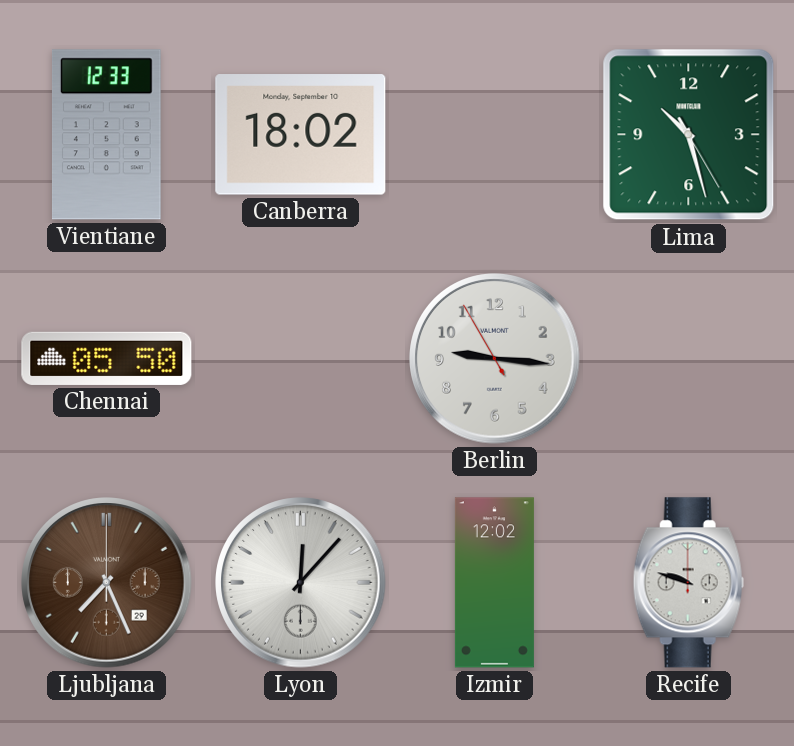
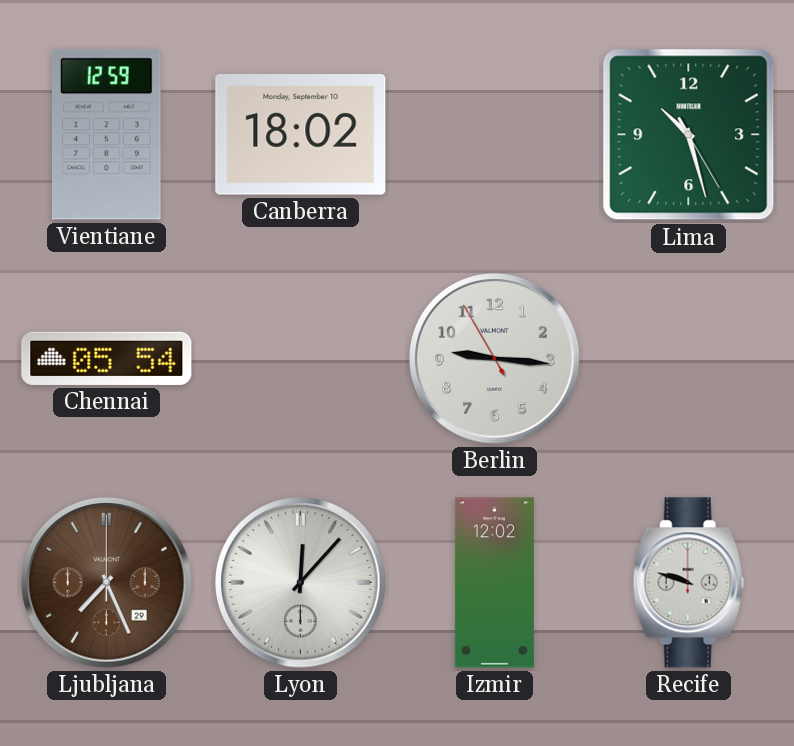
Vientiane: 12:33 -> 12:59 (106, 135)
Chennai: 05:50 -> 05:54 (107, 358)
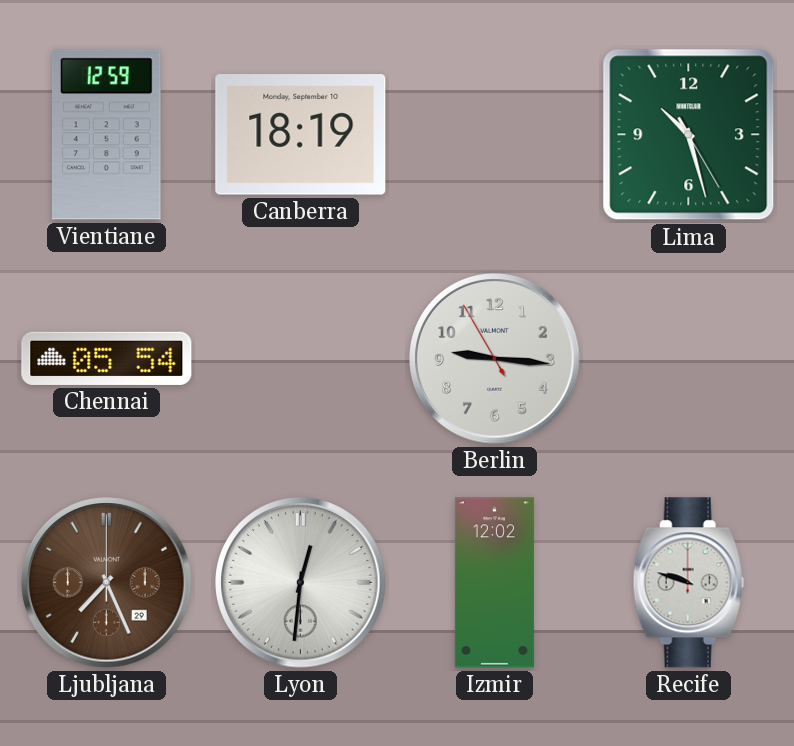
Canberra: 18:02 -> 18:19 (301, 135)
Lyon: 12:07 -> 12:31 (301, 583)
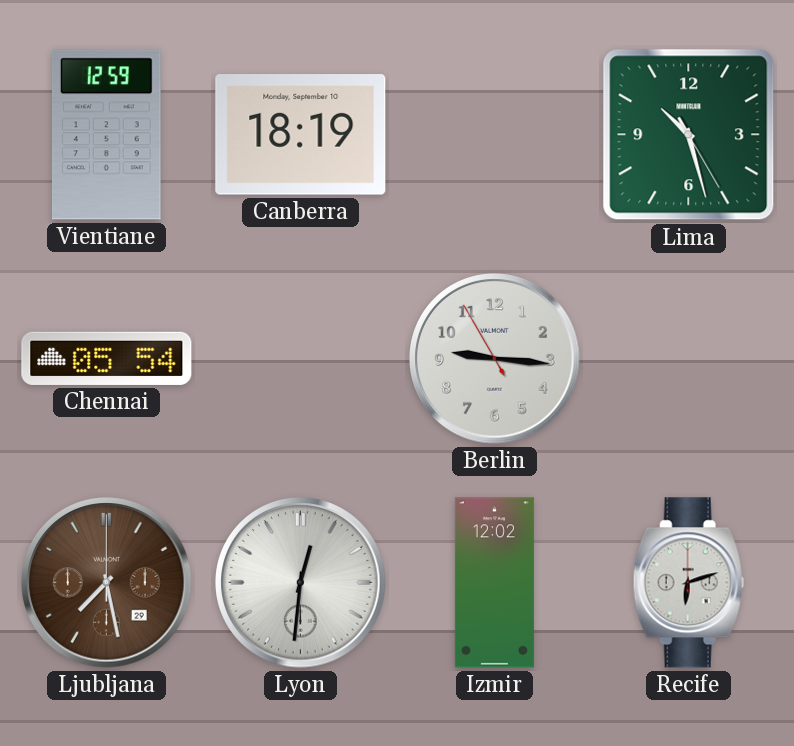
Ljubljana: 7:26 -> 7:28 (107, 583)
Recife: 9:48 -> 6:12 (688, 583)
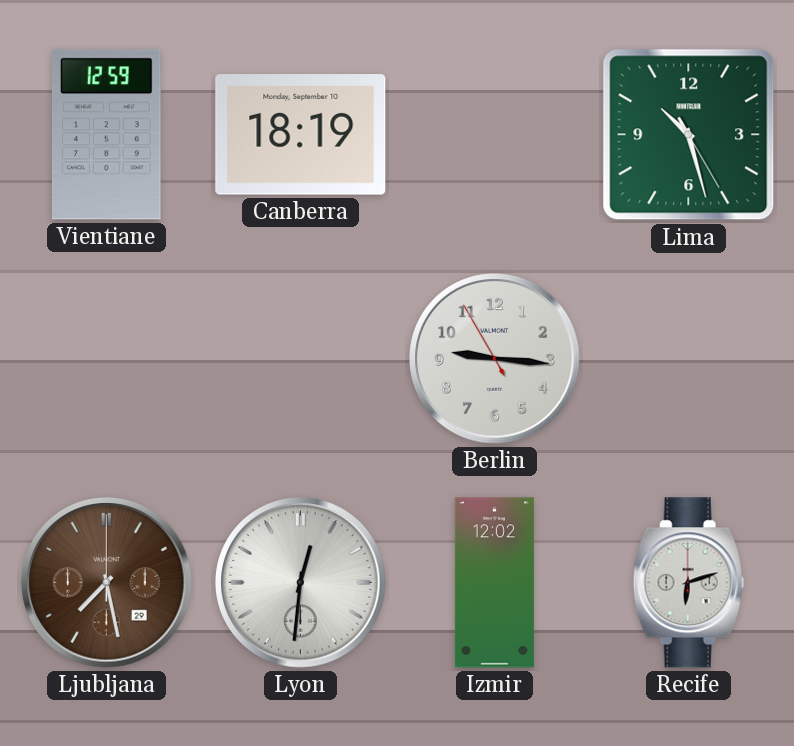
Chennai: 05:54 -> none (107, 358)
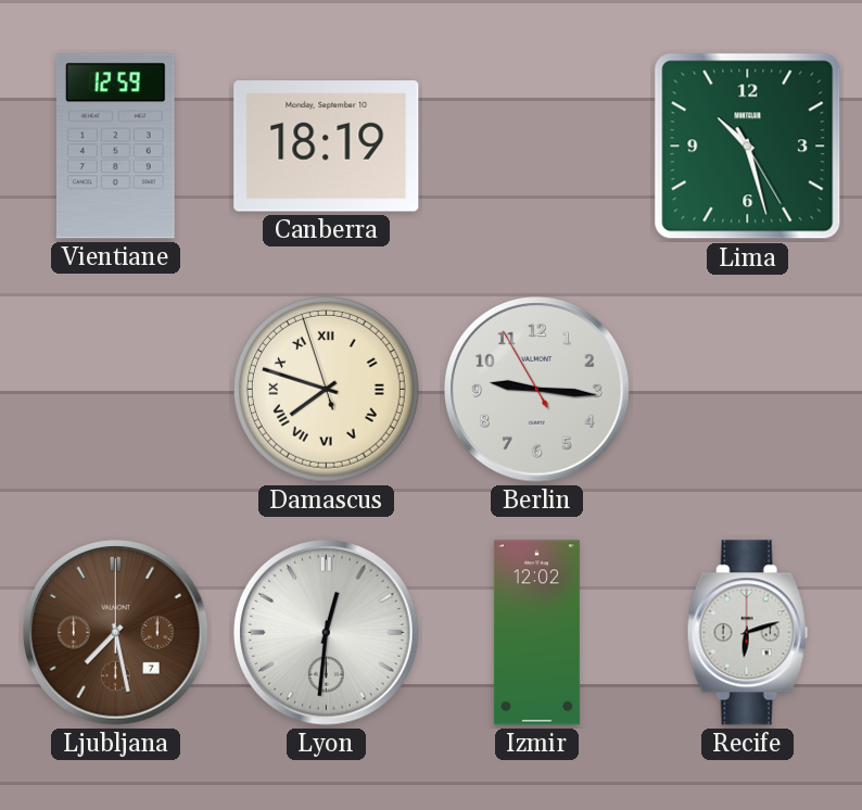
Damascus: none -> 7:47 (326, 389)
Ljubljana date: 29 -> 7 (116, 633)
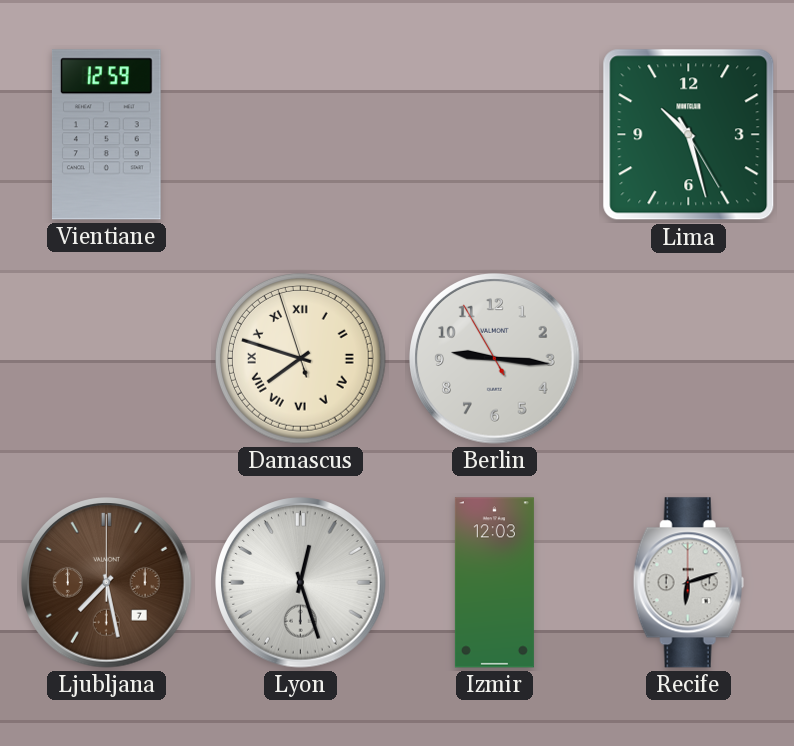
Canberra: 18:19 -> none (327, 147)
Lyon: 12:31 -> 12:27 (301, 583)
Izmir: 12:02 -> 12:03 (494, 583)
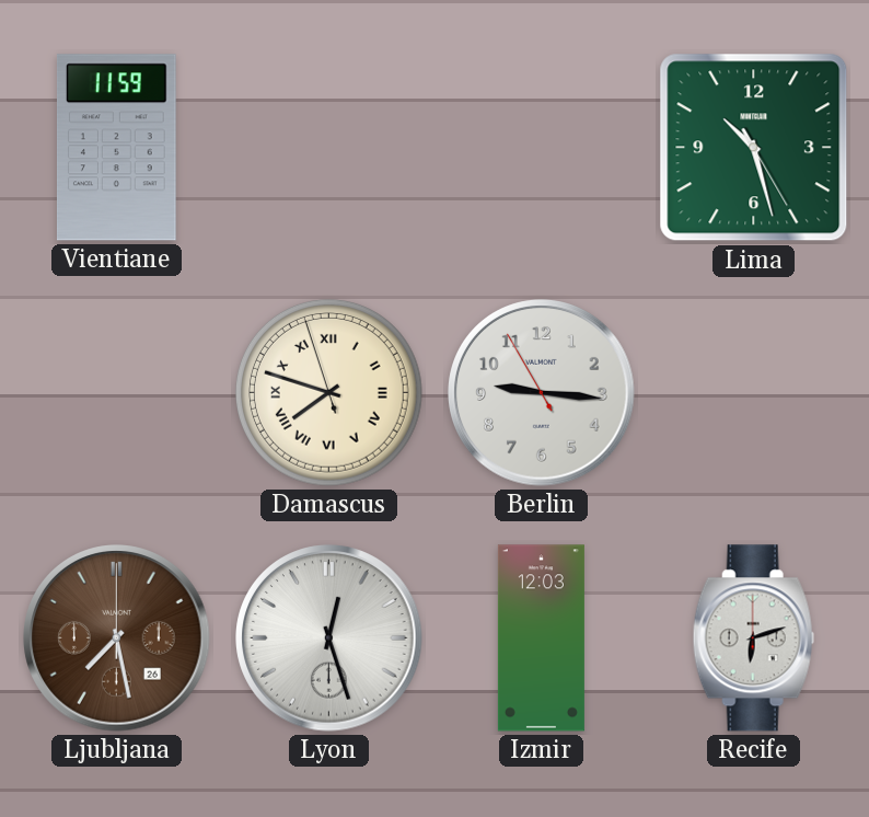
Vientiane: 12:59 -> 11:59 (116, 148)
Ljubljana date: 7 -> 26 (117, 638)
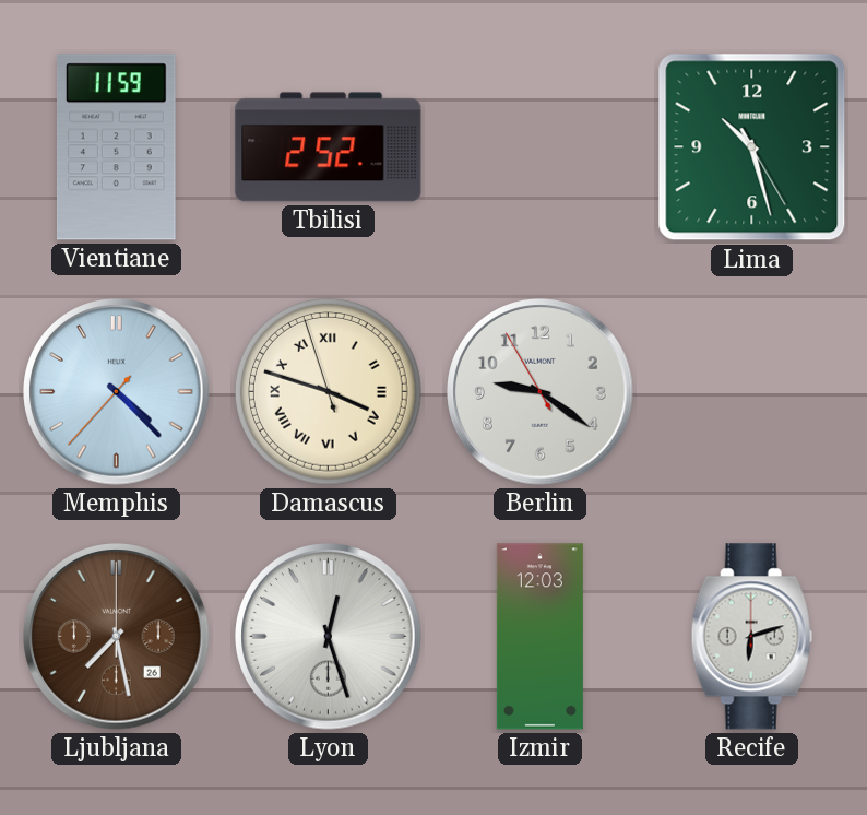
Tbilisi: none -> 2:52 (329, 147)
Memphis: none -> 4:22 (117, 392)
Damascus: 7:47 -> 3:47 (328, 391)
Berlin: 9:15 -> 9:20 (541, 392)
